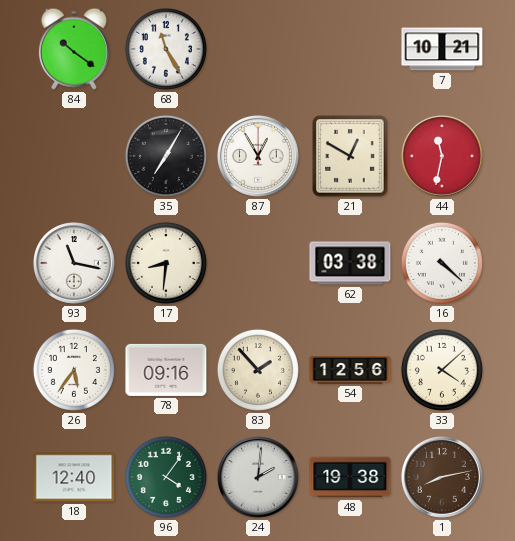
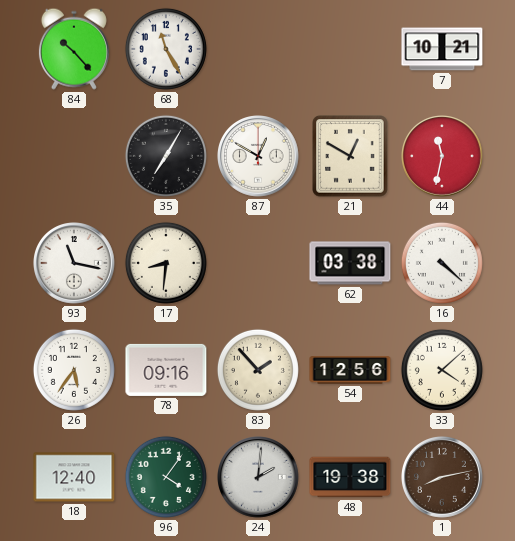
84: 10:21 -> 10:23 (74, 49)
87: 12:55 -> 12:50 (259, 157)
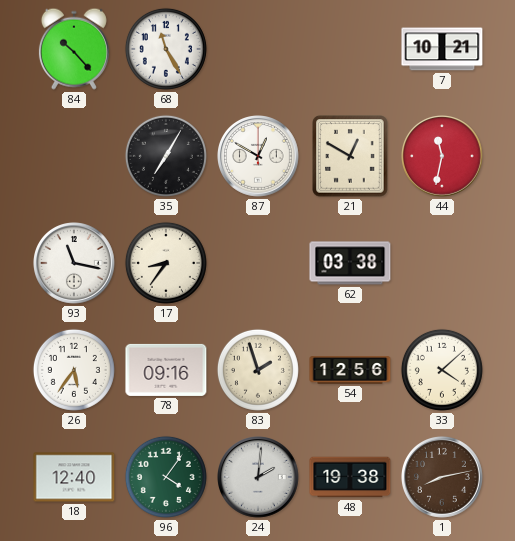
17: 8:31 -> 8:36 (166, 263)
16: 4:22 -> none (442, 263)
83: 1:53 -> 1:57 (258, 370)
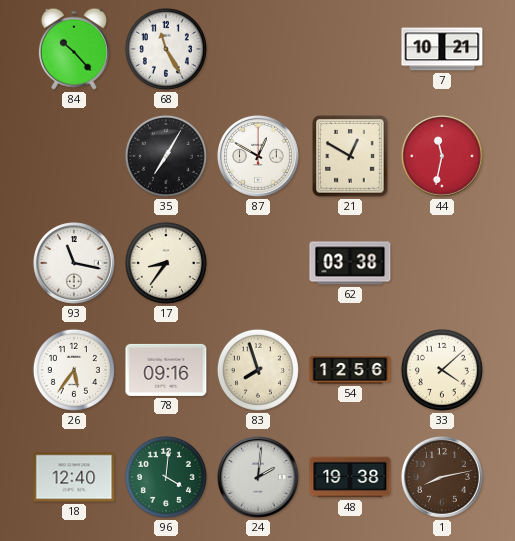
83: 1:57 -> 7:57 (258, 370)
96: 4:06 -> 4:01 (166, 477)
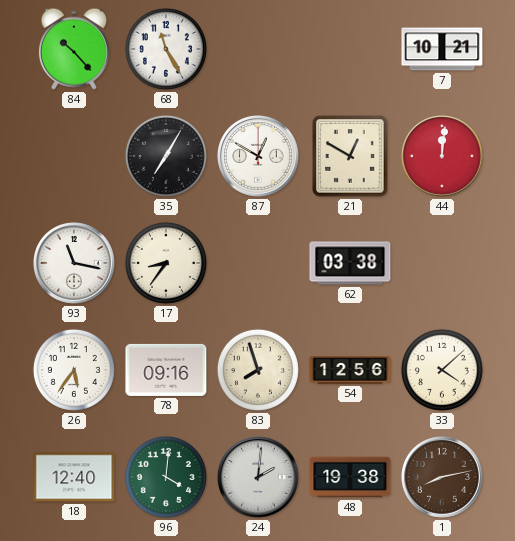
44: 11:32 -> 12:01 (443, 157)
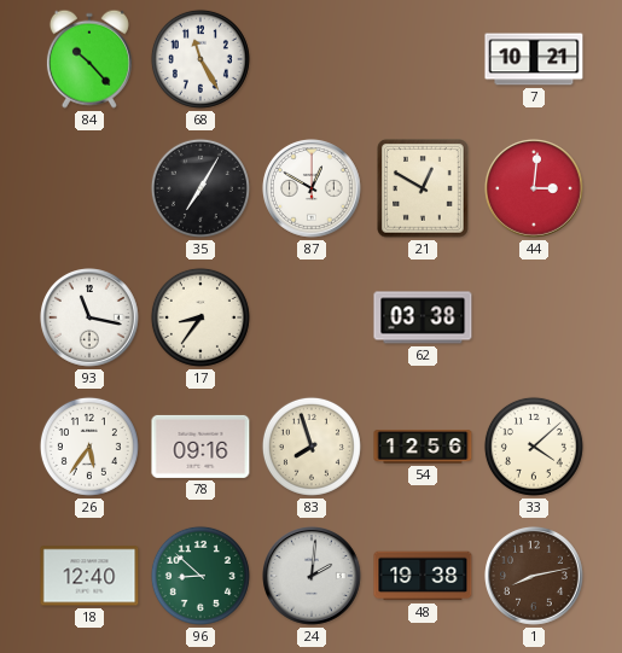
44: 12:01 -> 3:01 (535, 190)
96: 4:01 -> 8:52 (200, 576)
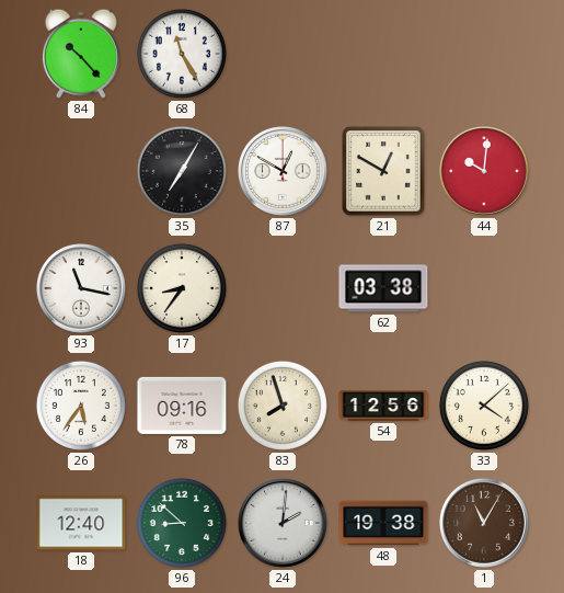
7: 10:21 -> none (534, 59)
44: 3:01 -> 10:01 (485, 172)
1: 8:13 -> 11:05 (485, 524)
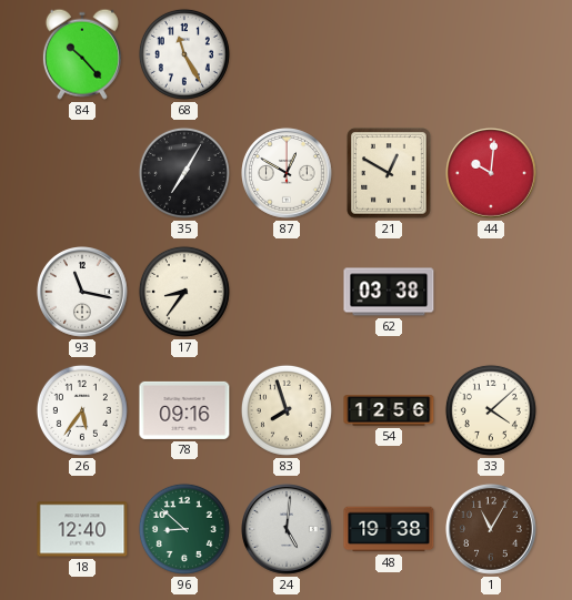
24: 2:01 -> 5:01 (288, 530)
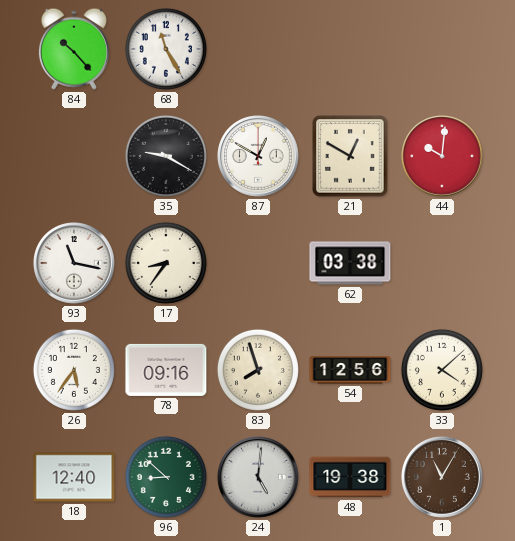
35: 7:05 -> 9:20 (166, 156)
